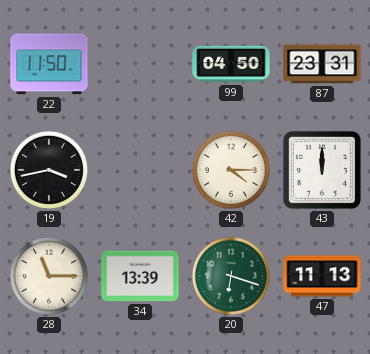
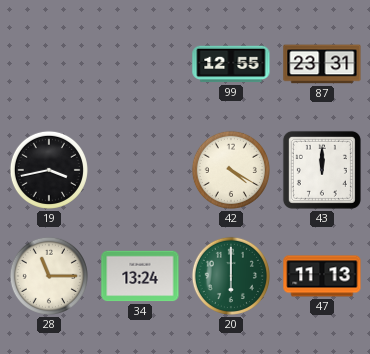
22: 11:50 -> none (49, 64)
99: 04:50 -> 12:55 (231, 64)
42: 4:15 -> 4:20 (231, 170)
34: 13:39 -> 13:24 (140, 276)
20: 6:18 -> 6:00 (231, 276)
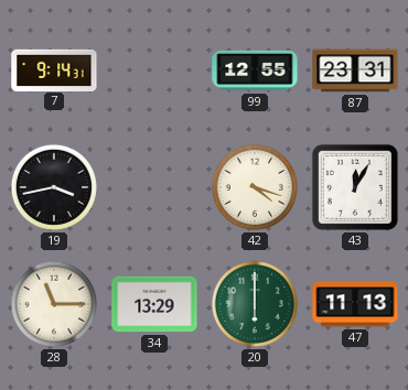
7: none -> 9:14 (54, 69)
42: 4:20 -> 4:18 (255, 187)
43: 12:00 -> 12:05 (355, 187)
34: 13:24 -> 13:29 (154, 304)
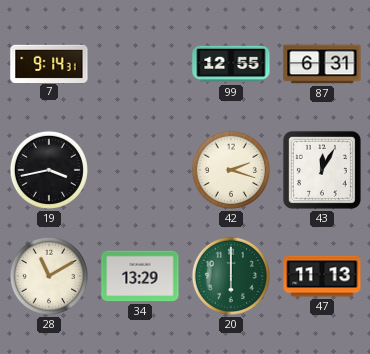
87: 23:31 -> 6:31 (322, 64)
42: 4:18 -> 2:18 (231, 170)
28: 11:15 -> 11:10 (49, 276)
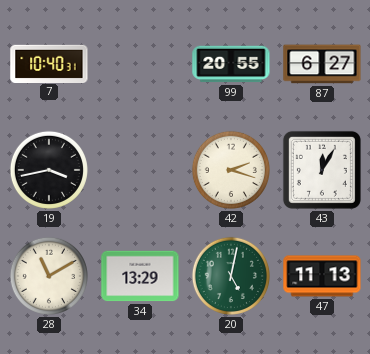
7: 9:14 -> 10:40 (49, 63)
99: 12:55 -> 20:55 (231, 64)
87: 6:31 -> 6:27 (322, 64)
20: 6:00 -> 5:02 (231, 276)
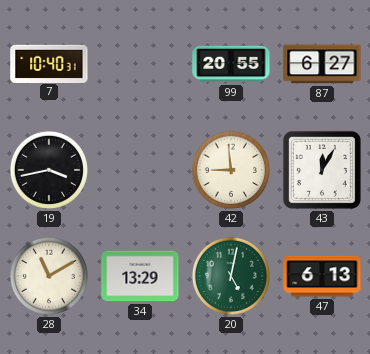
42: 2:18 -> 8:59 (231, 170)
47: 11:13 -> 6:13 (322, 276)
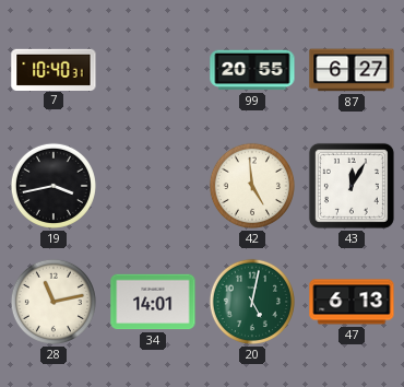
42: 8:59 -> 4:59 (252, 186)
28: 11:10 -> 11:13 (54, 302)
34: 13:29 -> 14:01 (153, 302)
